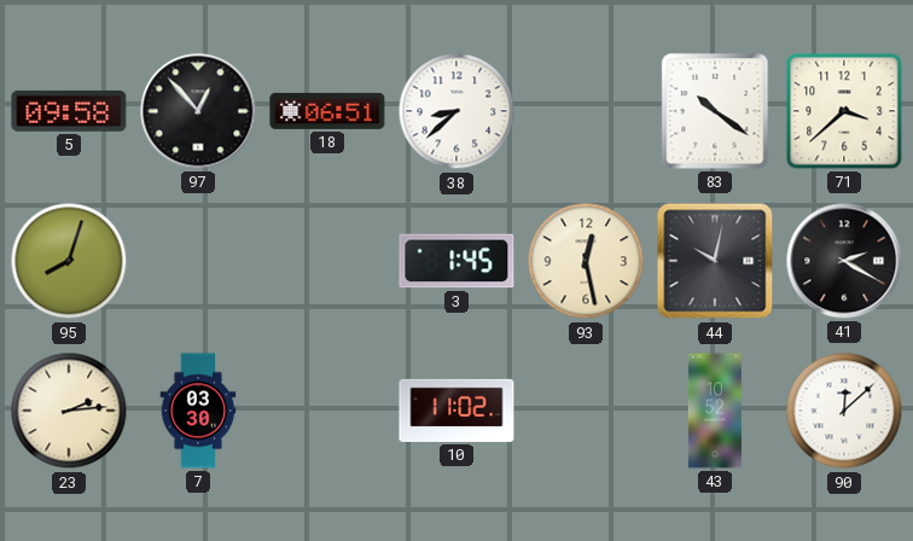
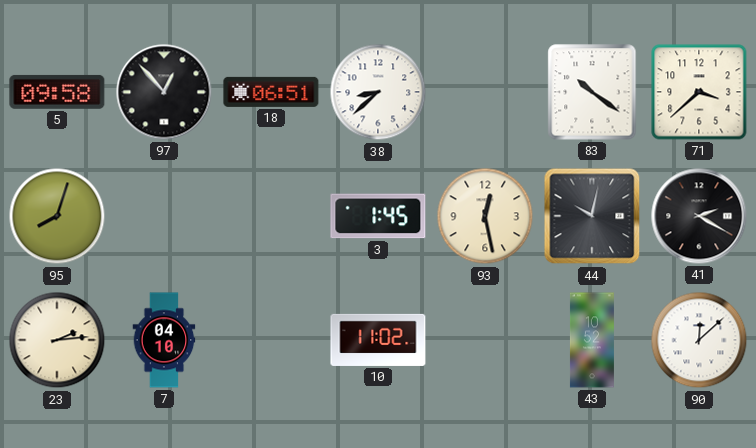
7: 03:30 -> 04:10 (164, 340)
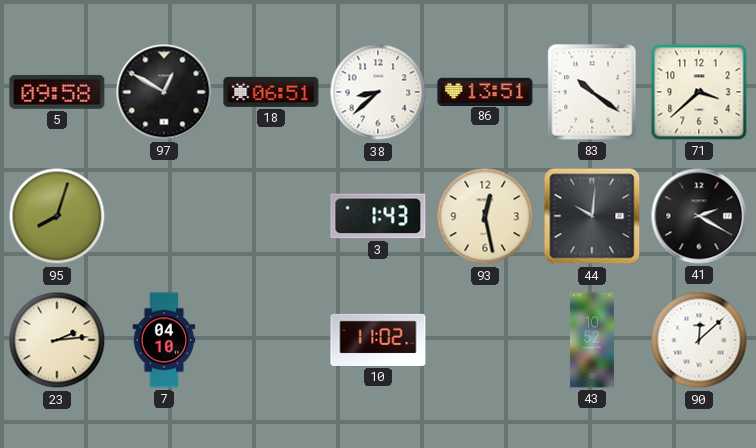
97: 12:53 -> 12:50 (164, 92)
86: none -> 13:51 (485, 91)
3: 1:45 -> 1:43 (378, 216)
44: 10:02 -> 10:01 (592, 216)
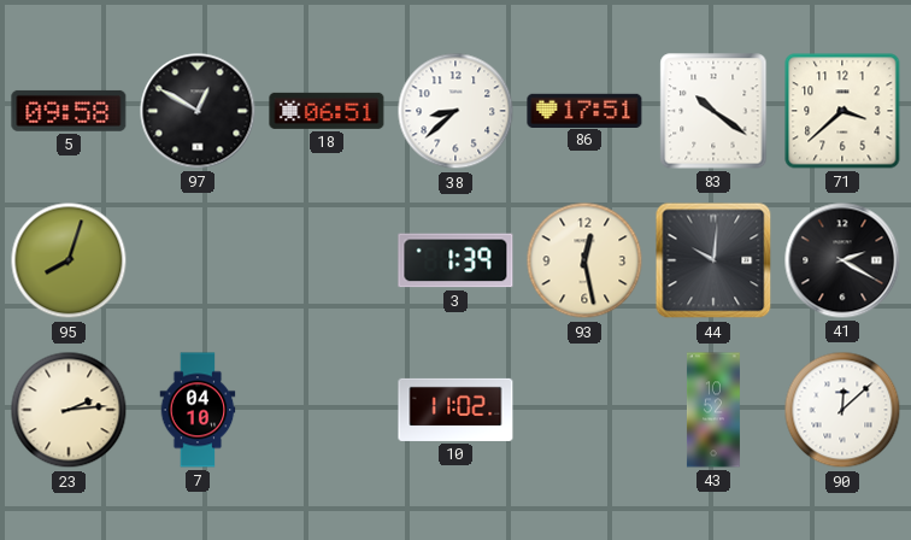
86: 13:51 -> 17:51 (584, 110)
3: 1:43 -> 1:39 (456, 260)
